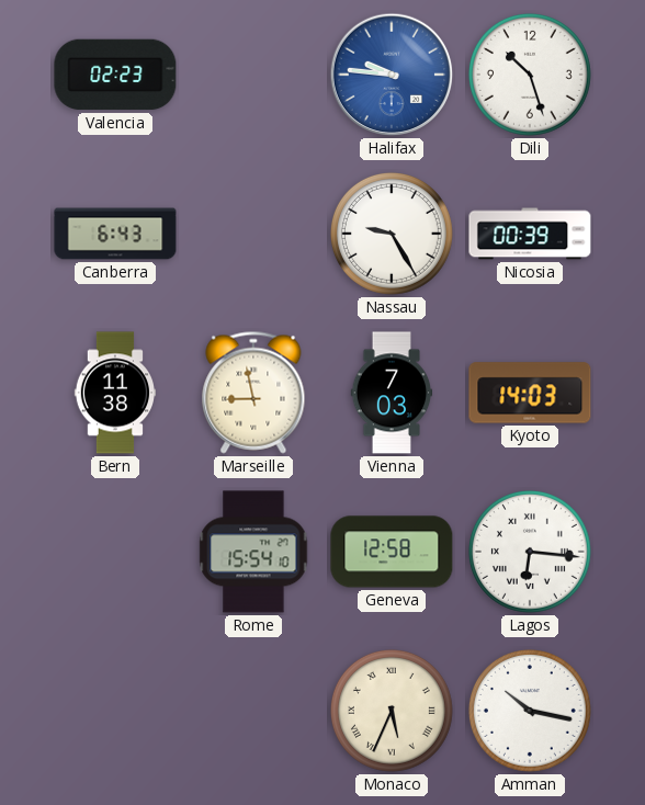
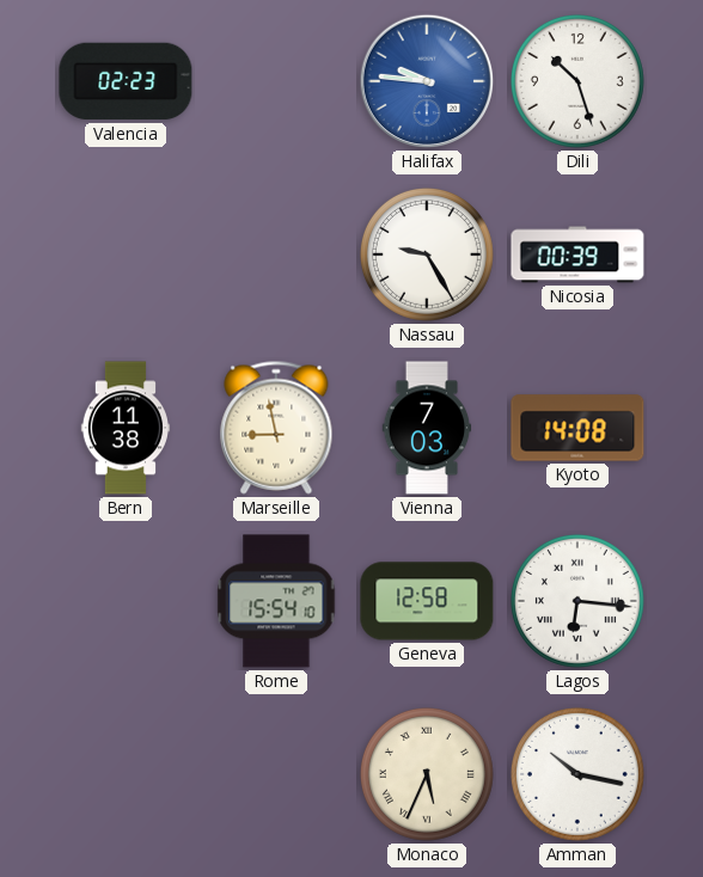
Canberra: 6:43 -> none (115, 234)
Kyoto: 14:03 -> 14:08 (577, 428)
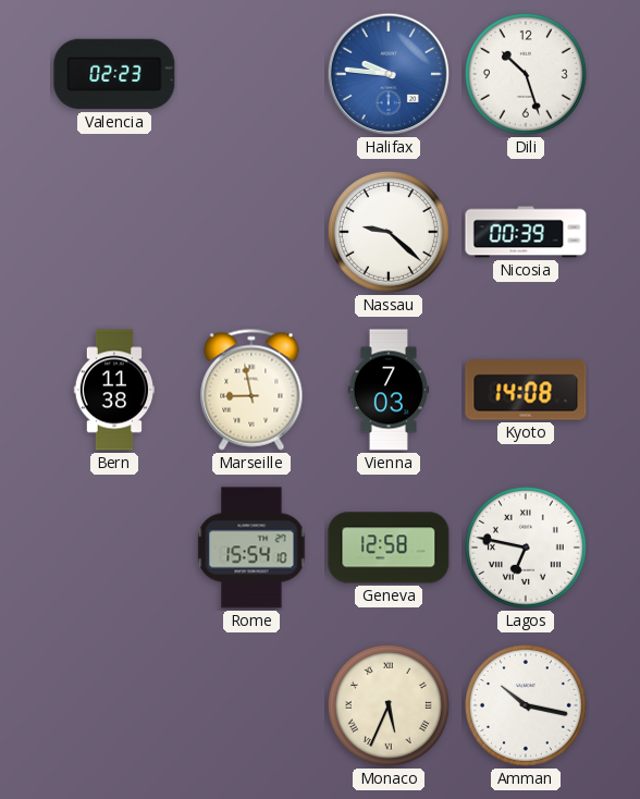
Nassau: 9:25 -> 9:22 (389, 232)
Lagos: 6:16 -> 6:47 (526, 548)
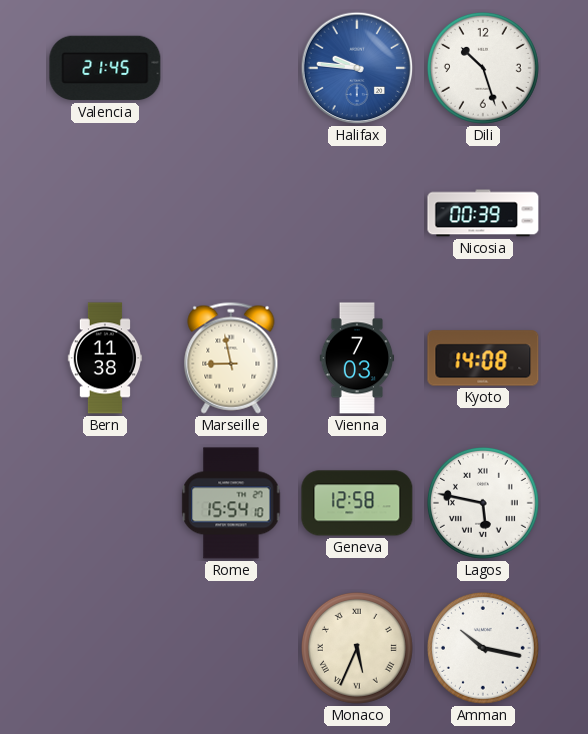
Valencia: 02:23 -> 21:45 (105, 68)
Nassau: 9:22 -> none (389, 232)
Lagos: 6:47 -> 5:47 (483, 503)
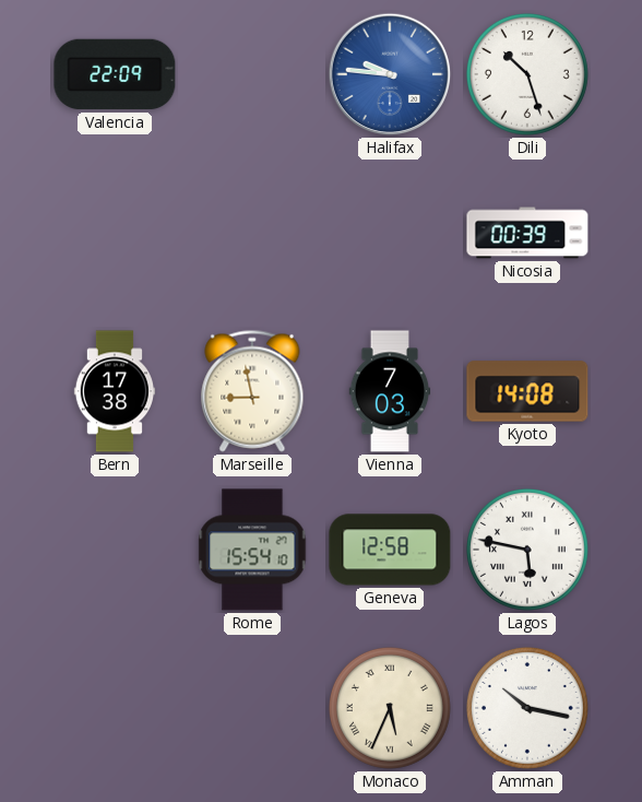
Valencia: 21:45 -> 22:09 (115, 74)
Bern: 11:38 -> 17:38 (114, 391)
